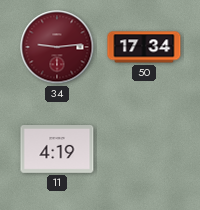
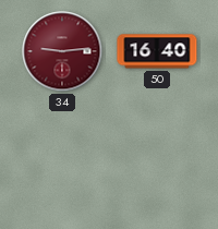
50: 17:34 -> 16:40 (157, 51)
11: 4:19 -> none (57, 150)
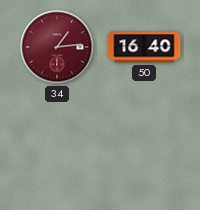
34: 9:14 -> 1:14 (57, 47)
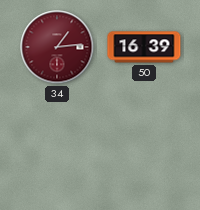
50: 16:40 -> 16:39 (144, 47)
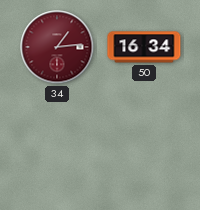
50: 16:39 -> 16:34 (144, 47)
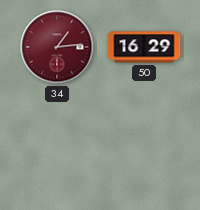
50: 16:34 -> 16:29 (144, 47)
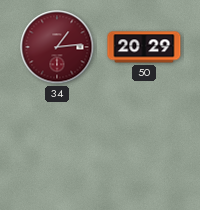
50: 16:29 -> 20:29 (144, 47)
